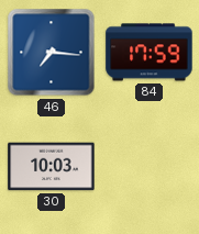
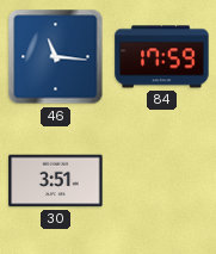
46: 7:16 -> 11:16 (56, 57)
30: 10:03 -> 3:51 (56, 181)
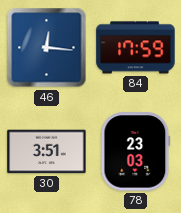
46: 11:16 -> 12:16 (47, 48)
78: none -> 23:03 (136, 152)
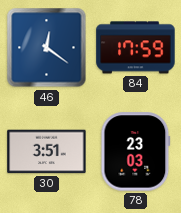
46: 12:16 -> 12:21 (47, 48)
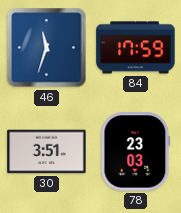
46: 12:21 -> 11:33 (47, 48)
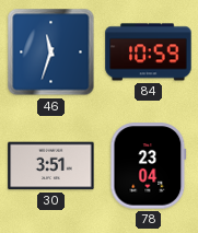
84: 17:59 -> 10:59 (149, 53)
78: 23:03 -> 23:04 (149, 166)
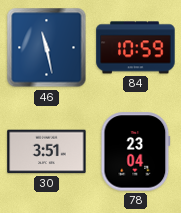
46: 11:33 -> 11:28 (47, 48)
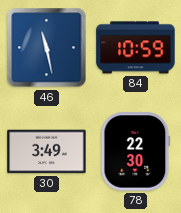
30: 3:51 -> 3:49 (47, 152)
78: 23:04 -> 22:30 (136, 152)
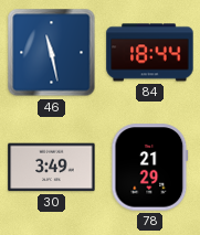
84: 10:59 -> 18:44 (150, 53)
78: 22:30 -> 21:29 (150, 168)
